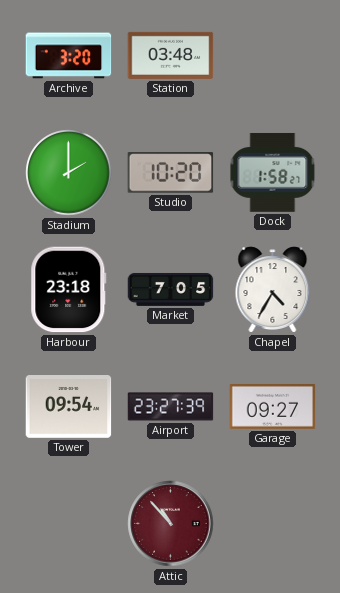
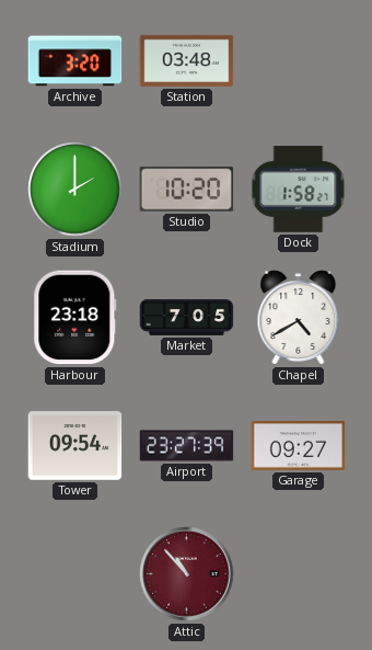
Chapel: 4:35 -> 4:40 (299, 318)
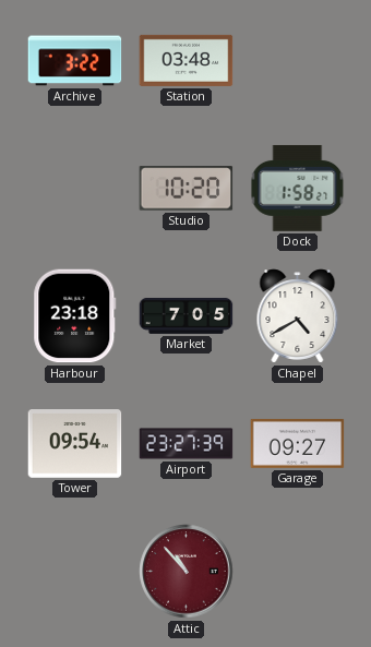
Archive: 3:20 -> 3:22 (75, 61)
Stadium: 2:00 -> none (75, 190)
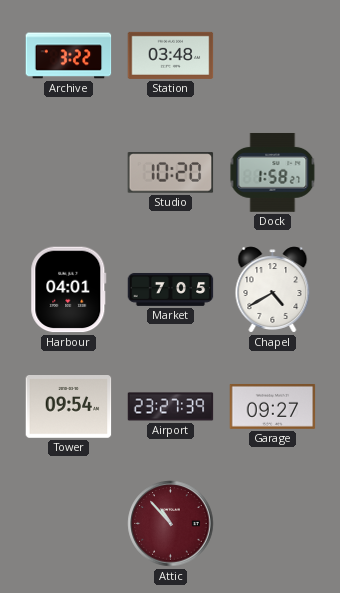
Harbour: 23:18 -> 04:01 (69, 290)
